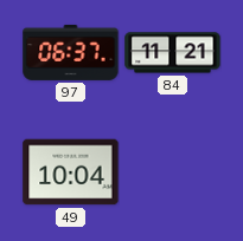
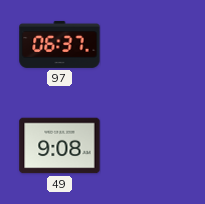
84: 11:21 -> none (173, 53)
49: 10:04 -> 9:08 (60, 146)
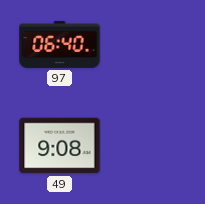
97: 06:37 -> 06:40 (60, 44)
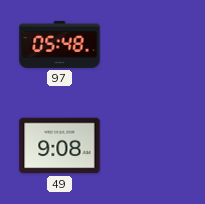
97: 06:40 -> 05:48 (60, 44)
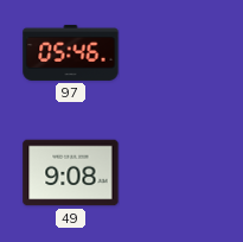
97: 05:48 -> 05:46 (71, 52)
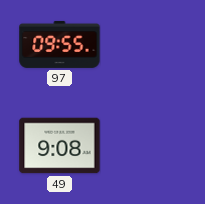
97: 05:46 -> 09:55 (60, 44)
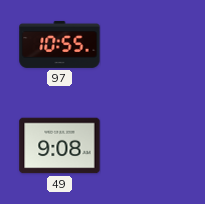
97: 09:55 -> 10:55 (60, 44)
